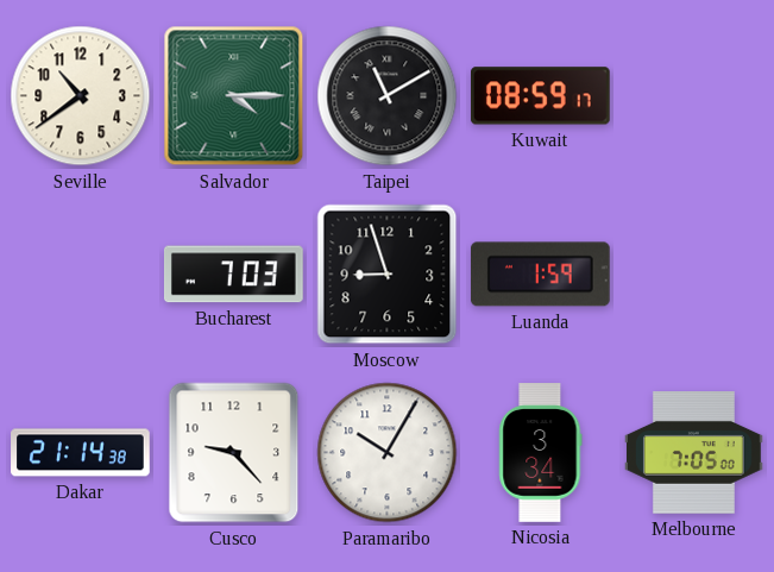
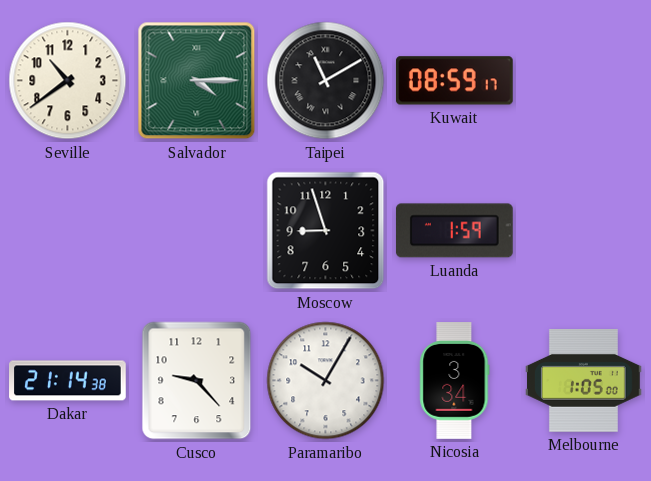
Bucharest: 7:03 -> none (233, 275)
Melbourne: 7:05 -> 1:05 (584, 381)
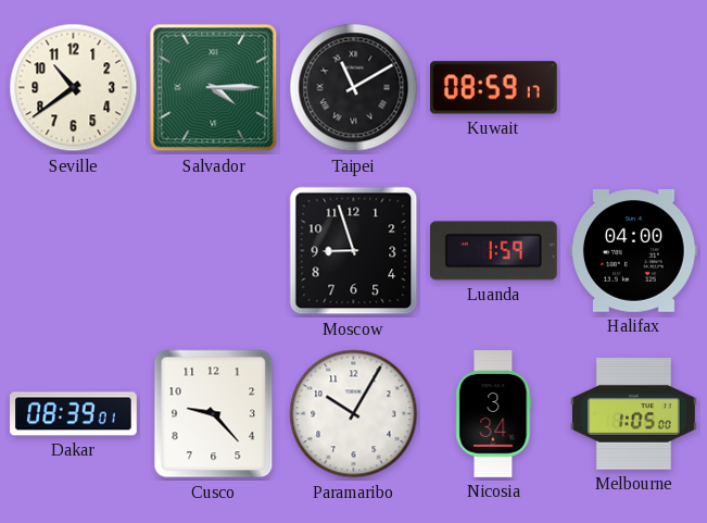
Halifax: none -> 04:00 (634, 251)
Dakar: 21:14 -> 08:39 (74, 414)
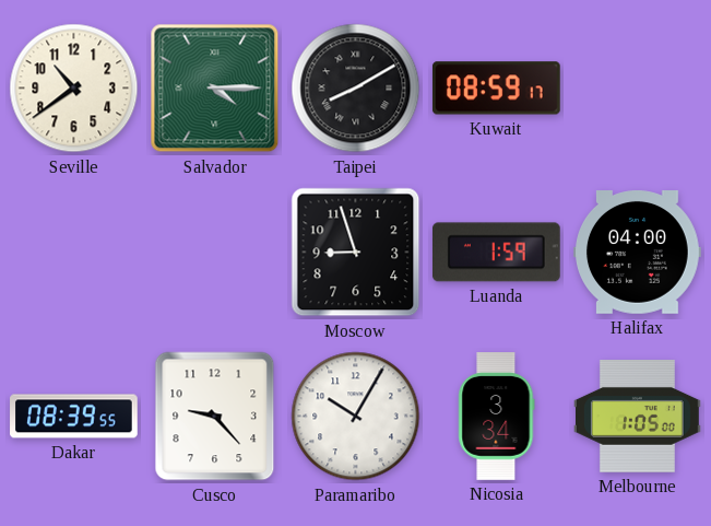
Taipei: 11:10 -> 8:10 (356, 89)
Dakar: 08:39:01 -> 08:39:55 (74, 417)
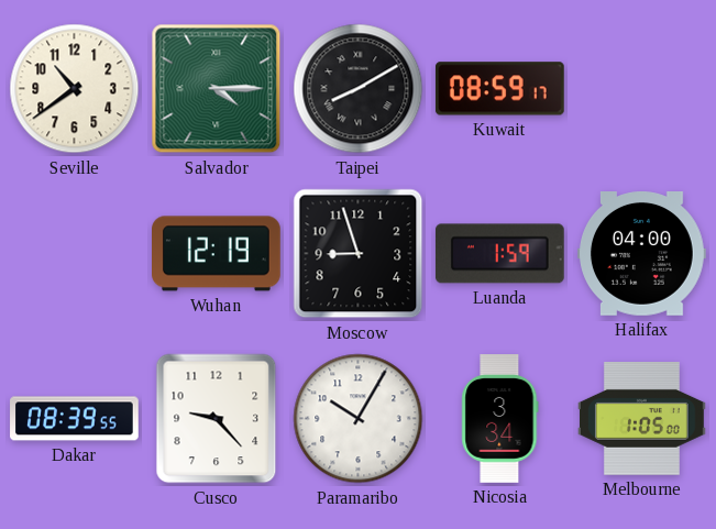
Wuhan: none -> 12:19 (217, 254)
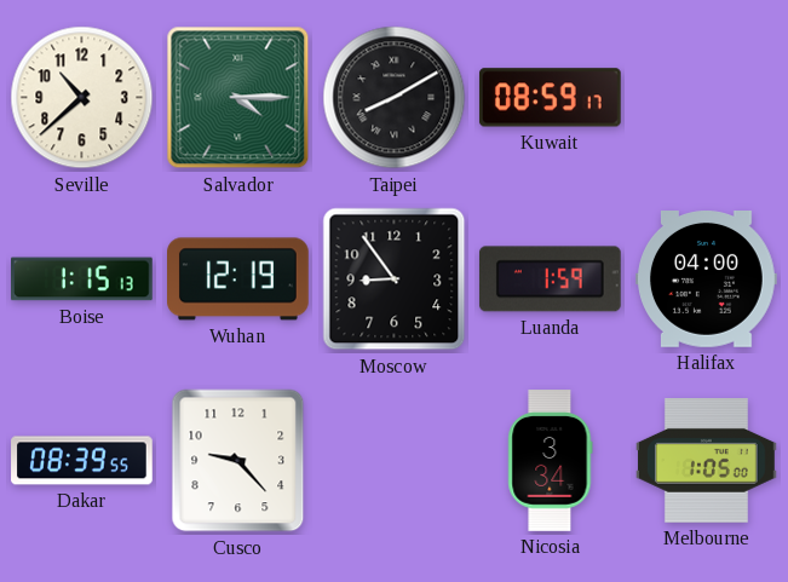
Seville: 10:39 -> 10:38 (82, 98)
Boise: none -> 1:15 (82, 280)
Moscow: 8:57 -> 8:54 (395, 280)
Paramaribo: 10:05 -> none (359, 419)
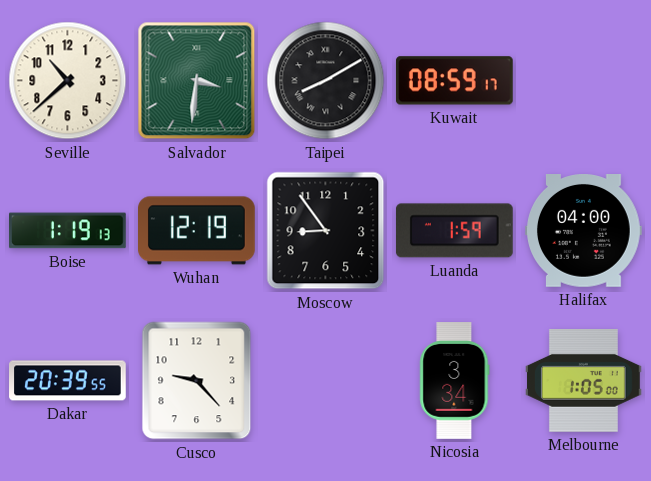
Salvador: 4:15 -> 3:31 (197, 81)
Boise: 1:15 -> 1:19 (68, 231)
Dakar: 08:39 -> 20:39 (68, 381)
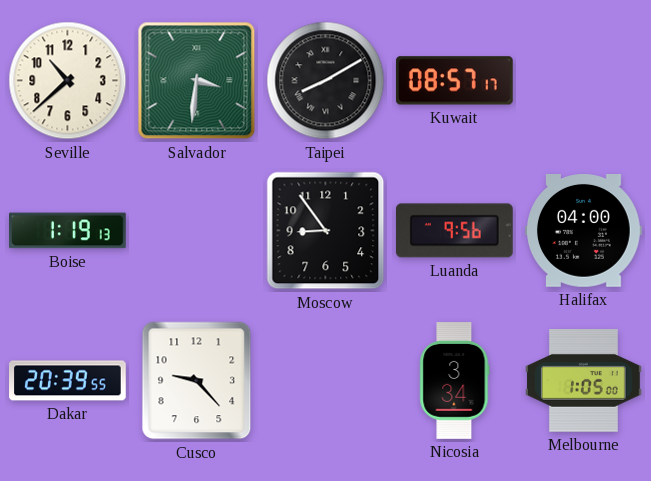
Kuwait: 08:59 -> 08:57 (454, 81)
Wuhan: 12:19 -> none (197, 231)
Luanda: 1:59 -> 9:56 (454, 231)
